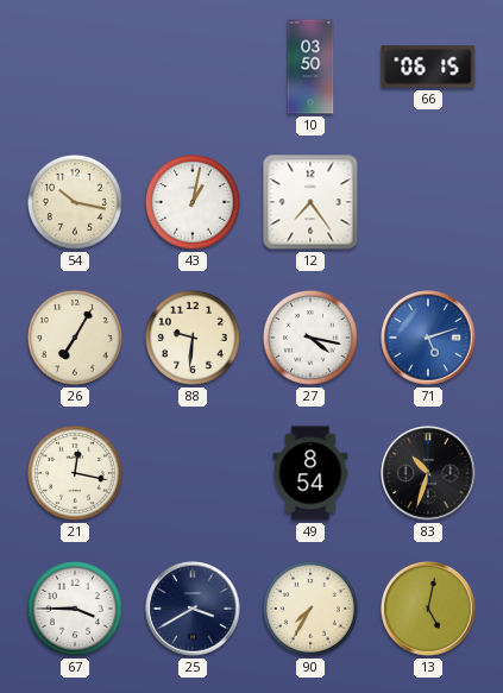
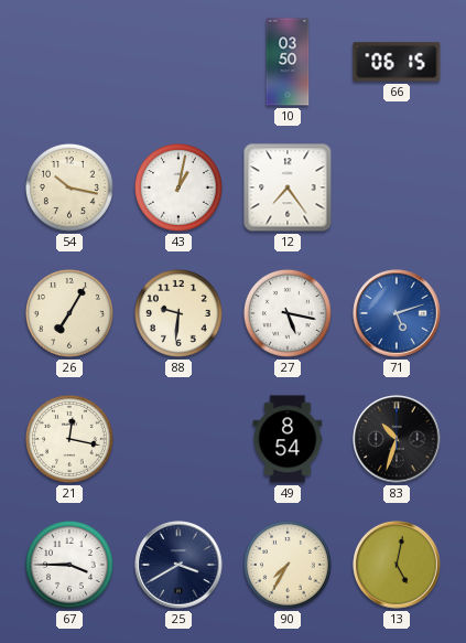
27: 4:17 -> 5:17 (288, 313)
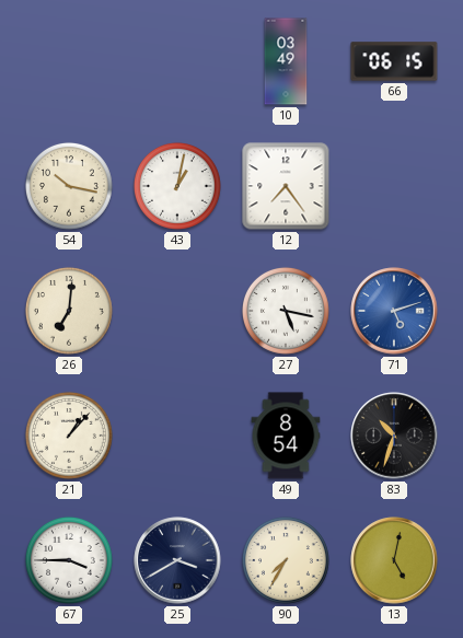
10: 03:50 -> 03:49 (286, 61)
26: 7:05 -> 7:01 (69, 311)
88: 9:31 -> none (178, 313)
21: 12:17 -> 1:07 (69, 436)
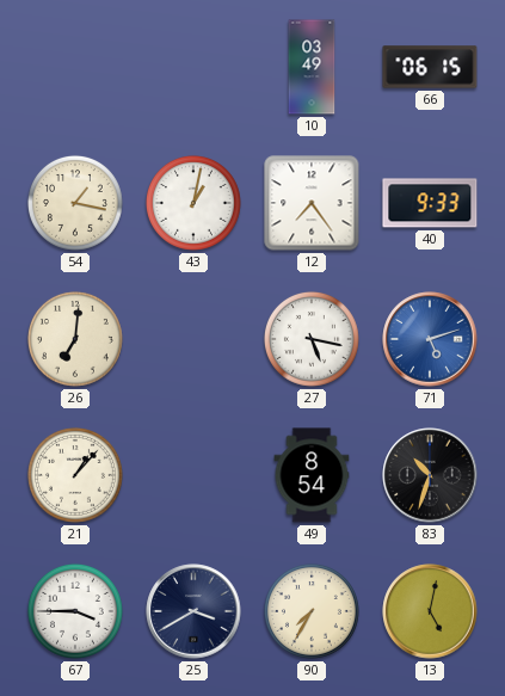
54: 10:17 -> 1:17 (75, 203)
40: none -> 9:33 (430, 203)
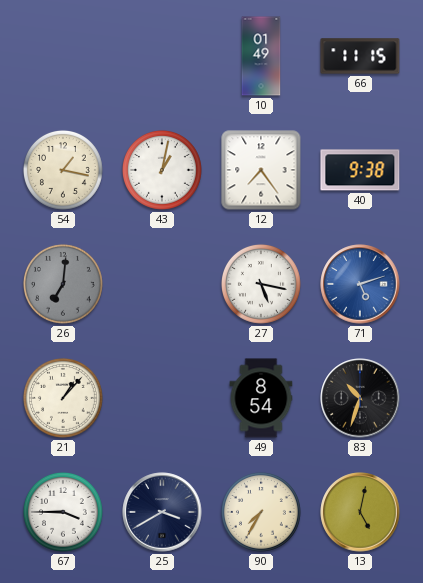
10: 03:49 -> 01:49 (261, 56)
66: 06:15 -> 11:15 (360, 56)
40: 9:33 -> 9:38 (360, 170)
26 dial: cream -> grey (63, 284)
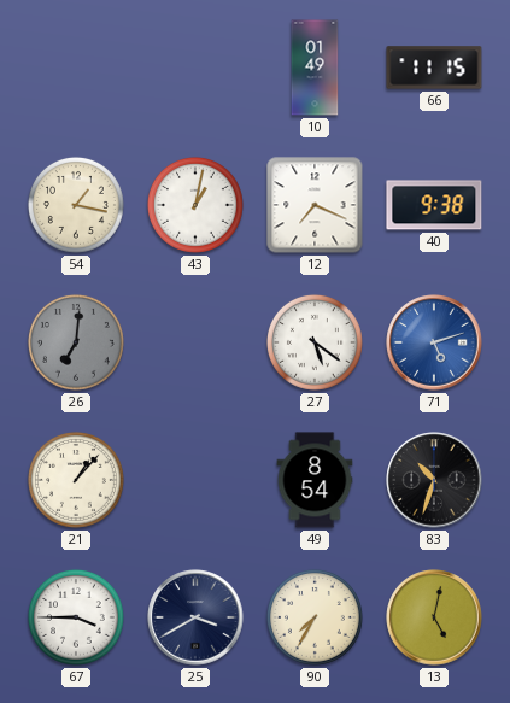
12: 7:24 -> 7:19 (315, 205)
27: 5:17 -> 5:21 (315, 342)
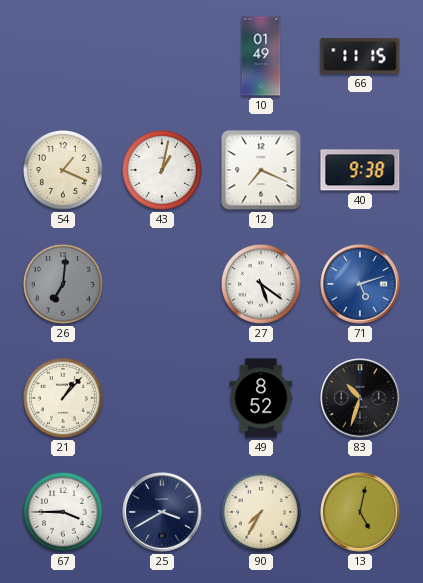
54: 1:17 -> 1:19 (63, 170)
49: 8:54 -> 8:52 (261, 398)
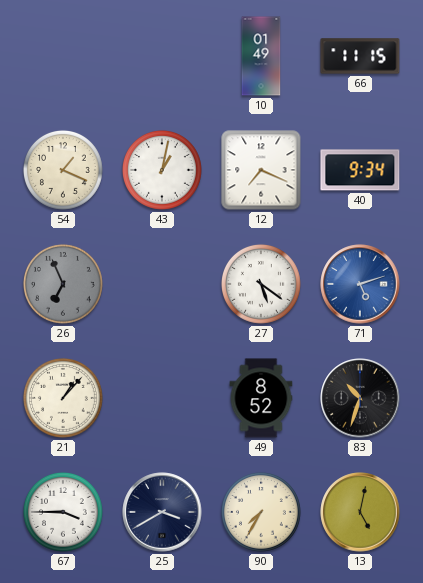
40: 9:38 -> 9:34 (360, 170)
26: 7:01 -> 6:56 (63, 284)
